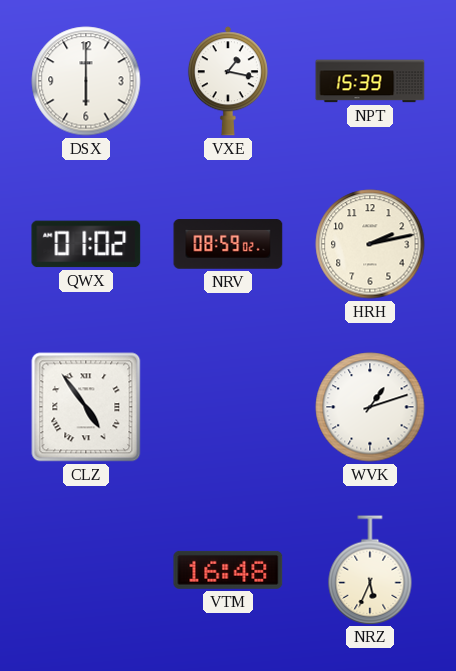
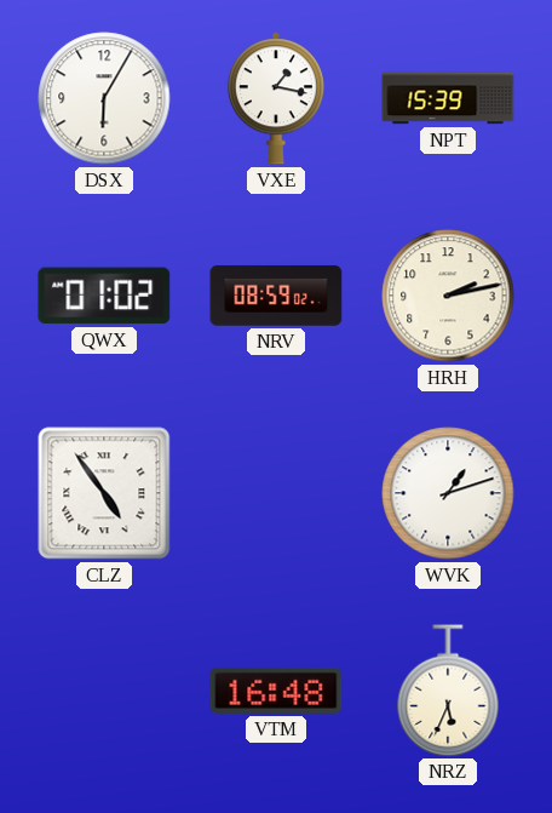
DSX: 6:00 -> 6:05 (104, 98)
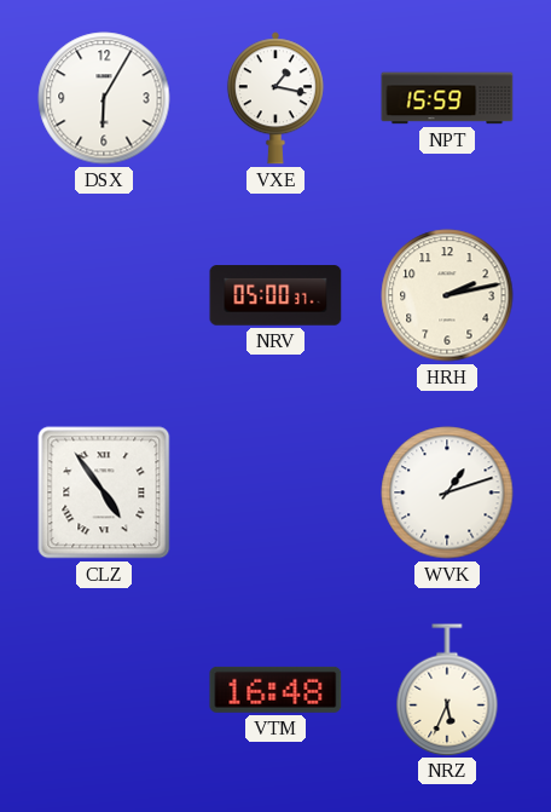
NPT: 15:39 -> 15:59 (447, 98)
QWX: 01:02 -> none (104, 296)
NRV: 08:59 -> 05:00 (275, 295)
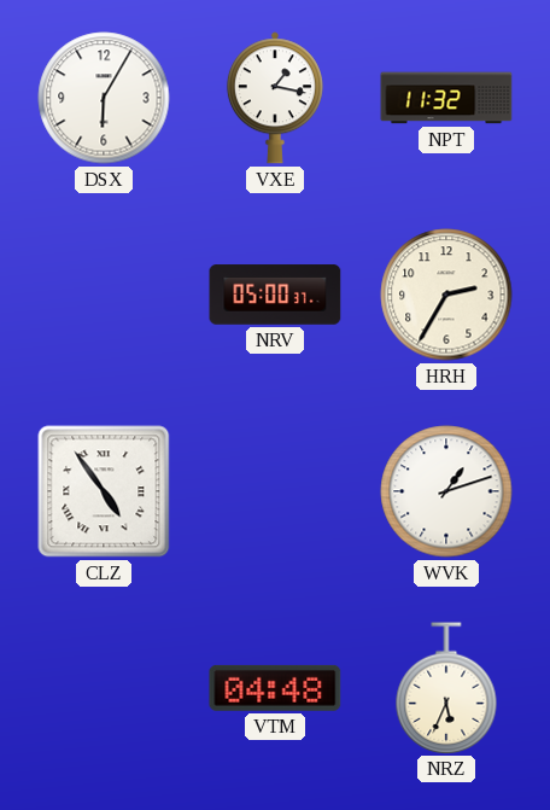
NPT: 15:59 -> 11:32 (446, 98)
HRH: 2:13 -> 2:35 (446, 295)
VTM: 16:48 -> 04:48 (275, 688)
